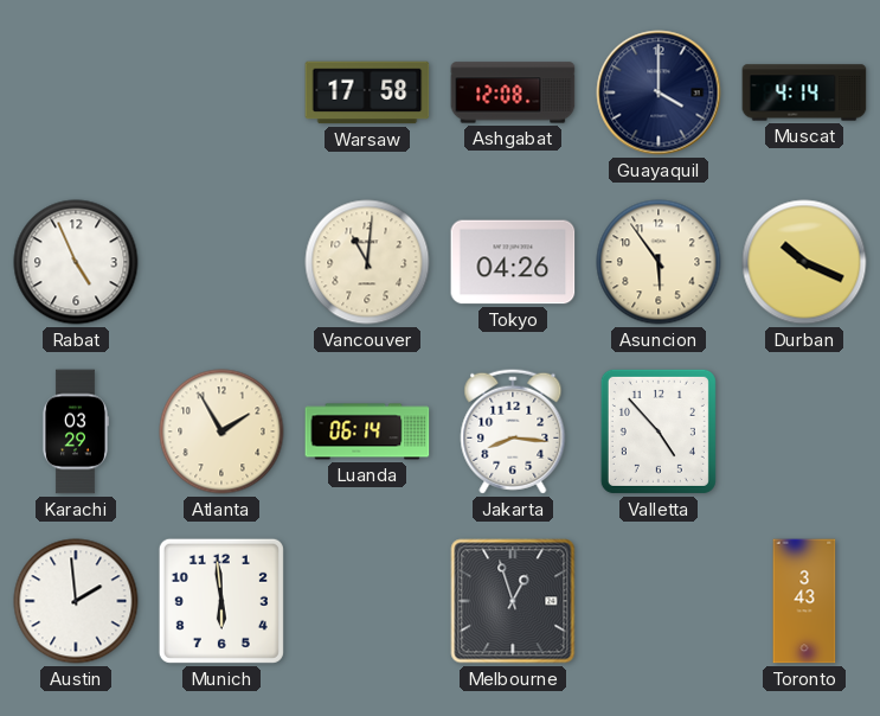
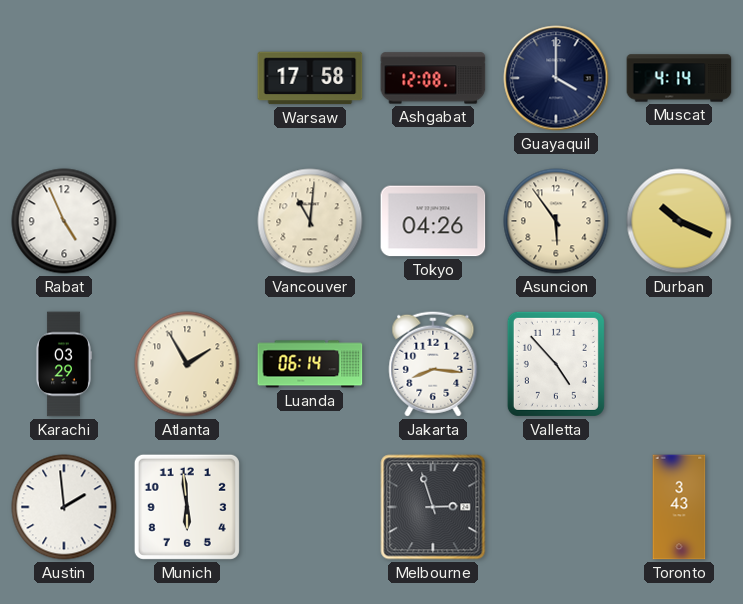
Melbourne: 12:57 -> 2:57 (433, 507)
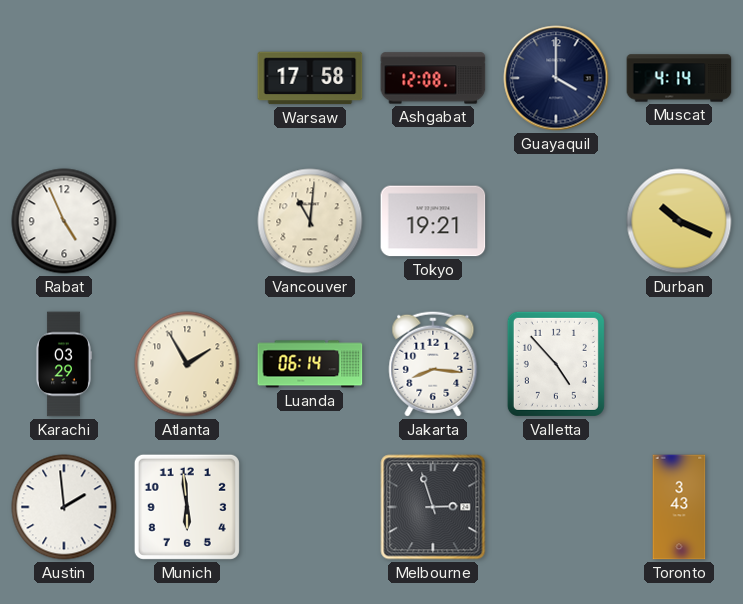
Tokyo: 04:26 -> 19:21 (433, 221)
Asuncion: 5:54 -> none (556, 221)
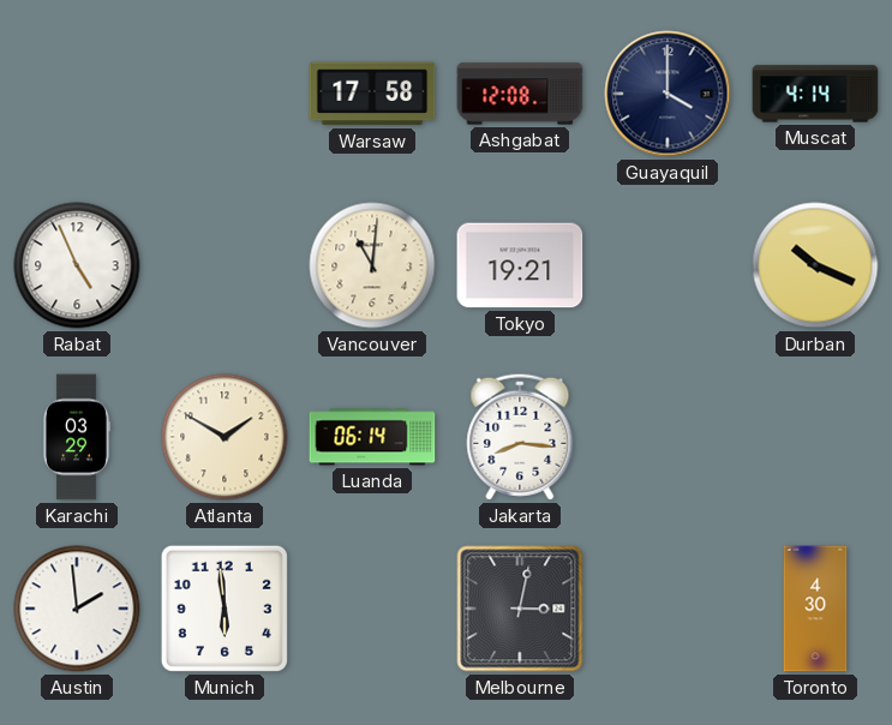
Atlanta: 1:55 -> 1:50 (225, 437)
Valletta: 4:53 -> none (556, 364)
Melbourne: 2:57 -> 3:02 (520, 609)
Toronto: 3:43 -> 4:30 (815, 609)
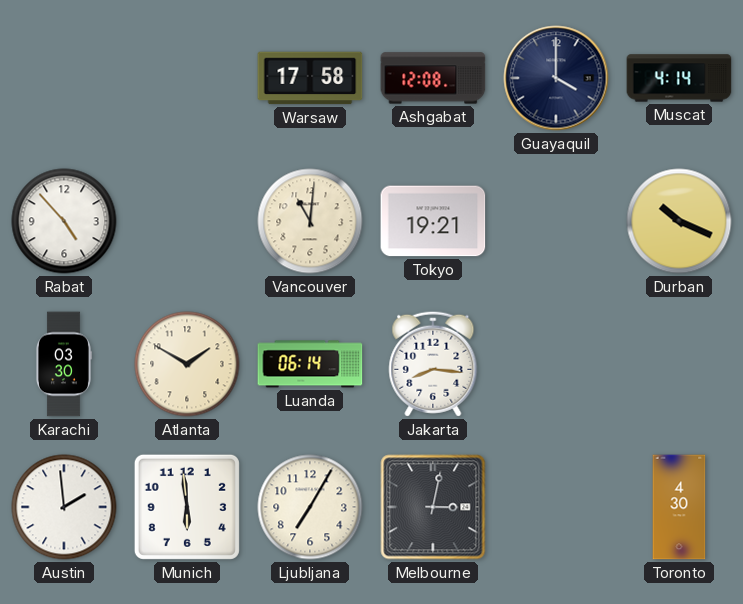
Rabat: 4:56 -> 4:53 (64, 221)
Karachi: 03:29 -> 03:30 (63, 364)
Ljubljana: none -> 7:05 (310, 507)
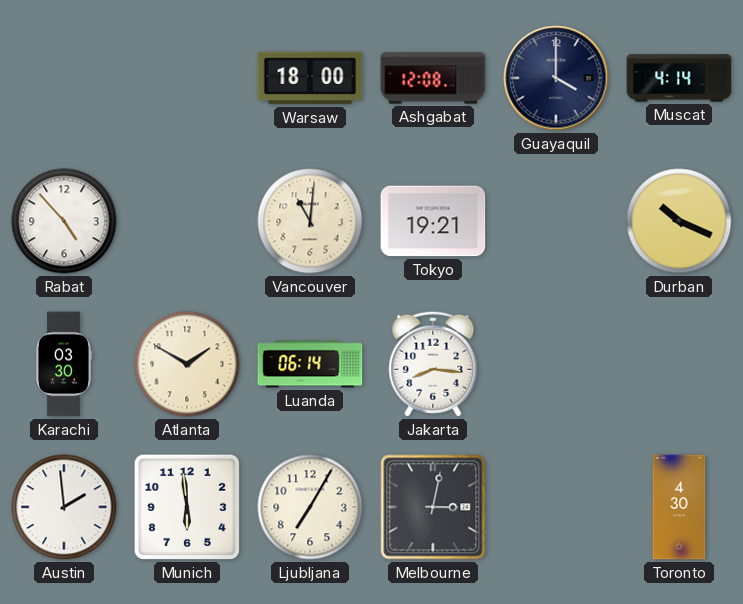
Warsaw: 17:58 -> 18:00 (310, 78)
